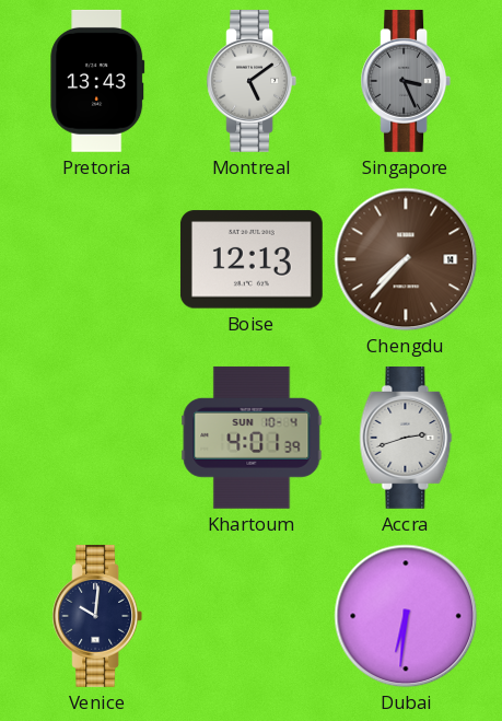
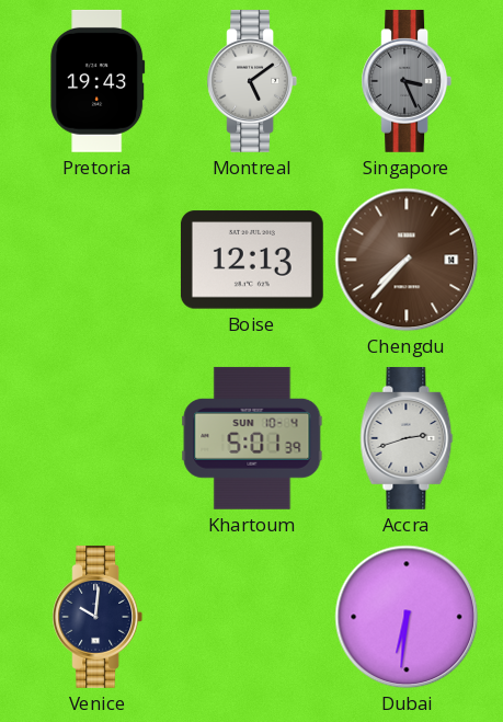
Pretoria: 13:43 -> 19:43 (98, 81)
Khartoum: 4:01 -> 5:01 (252, 438)
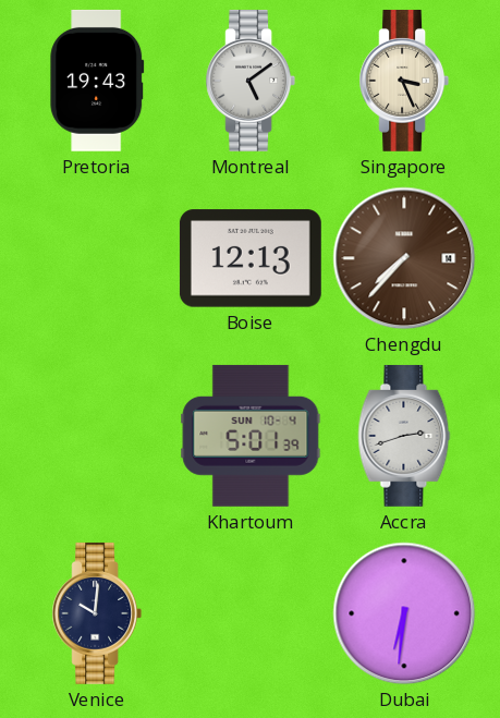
Singapore dial: grey -> cream (404, 81)
